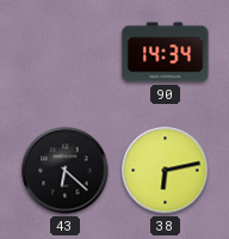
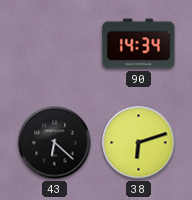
38: 6:13 -> 6:12 (139, 143)
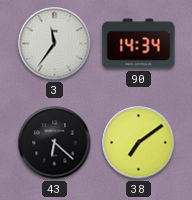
3: none -> 11:36 (55, 44)
38: 6:12 -> 7:09 (139, 143)
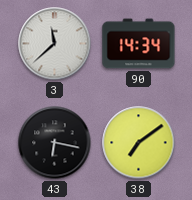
3: 11:36 -> 11:38 (55, 44)
43: 6:22 -> 6:17 (55, 143)
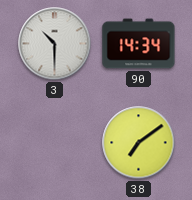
3: 11:38 -> 10:30 (55, 44)
43: 6:17 -> none (55, 143)
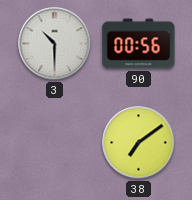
90: 14:34 -> 00:56 (139, 44)
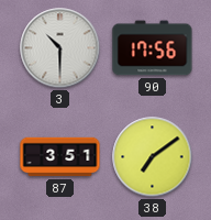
90: 00:56 -> 17:56 (153, 48)
87: none -> 3:51 (60, 157)
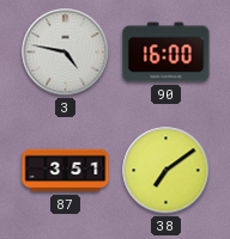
3: 10:30 -> 4:47 (66, 53)
90: 17:56 -> 16:00 (167, 53)
